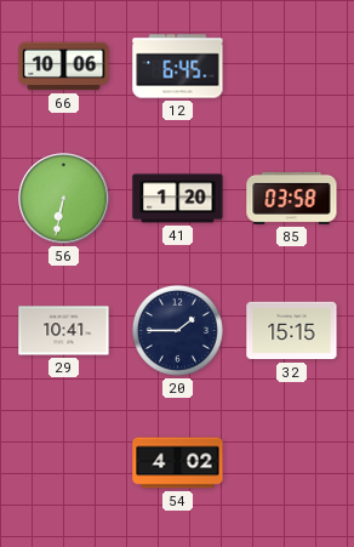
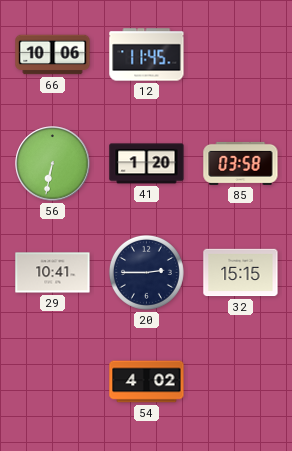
12: 6:45 -> 11:45 (147, 55)
20: 1:45 -> 2:45 (146, 272)
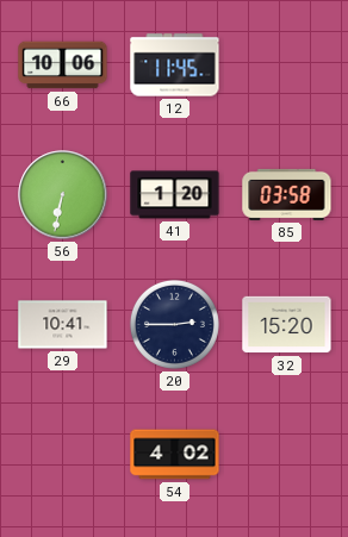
32: 15:15 -> 15:20 (287, 325)
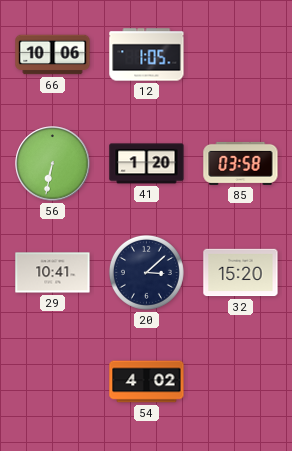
12: 11:45 -> 1:05 (147, 55)
20: 2:45 -> 3:08 (146, 272)
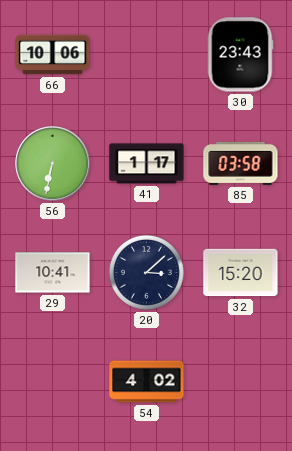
12: 1:05 -> none (147, 55)
30: none -> 23:43 (240, 55)
41: 1:20 -> 1:17 (147, 164)
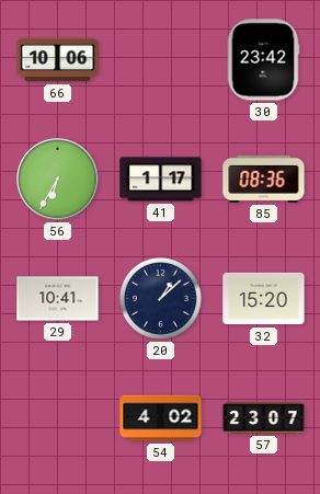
30: 23:43 -> 23:42 (263, 60)
56: 6:32 -> 6:35 (58, 180)
85: 03:58 -> 08:36 (264, 179)
20: 3:08 -> 1:08 (160, 298)
57: none -> 23:07 (264, 418)
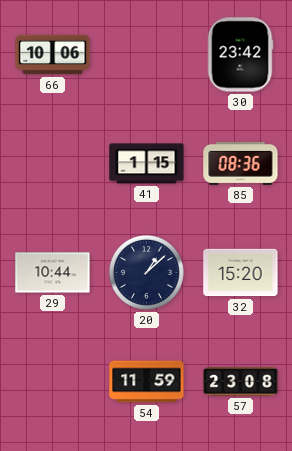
56: 6:35 -> none (58, 180)
41: 1:17 -> 1:15 (147, 164)
29: 10:41 -> 10:44 (53, 273)
54: 4:02 -> 11:59 (147, 382)
57: 23:07 -> 23:08 (241, 382)
